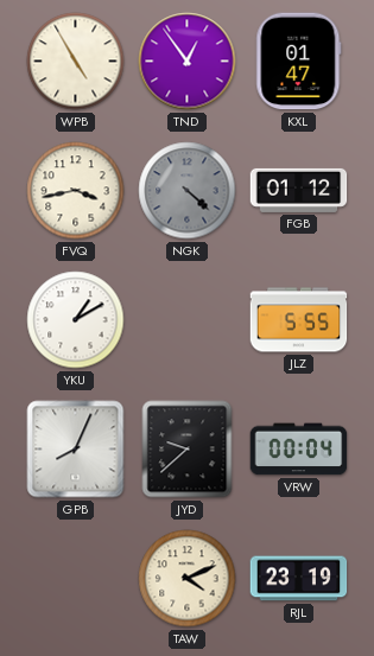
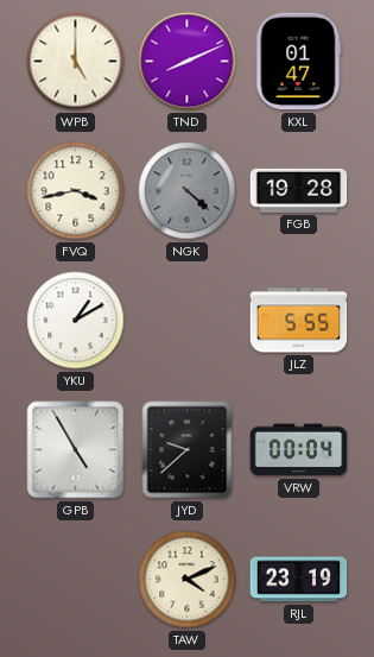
WPB: 4:55 -> 5:00 (76, 62)
TND: 12:54 -> 8:11 (188, 62)
FGB: 01:12 -> 19:28 (299, 190)
GPB: 8:04 -> 4:55 (76, 450)
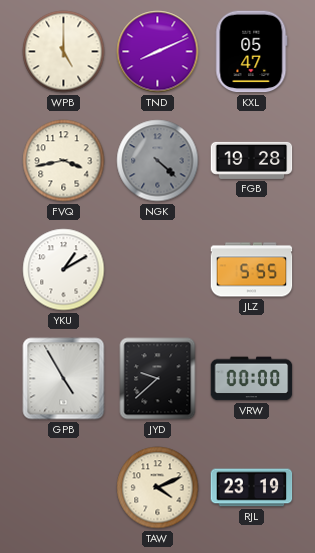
KXL: 01:47 -> 05:47 (252, 52)
VRW: 00:04 -> 00:00 (252, 379)
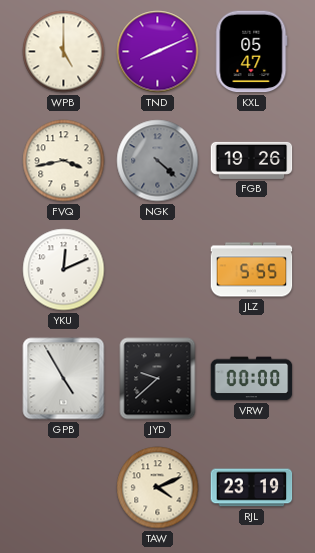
FGB: 19:28 -> 19:26 (252, 160)
YKU: 1:10 -> 12:11 (64, 270)
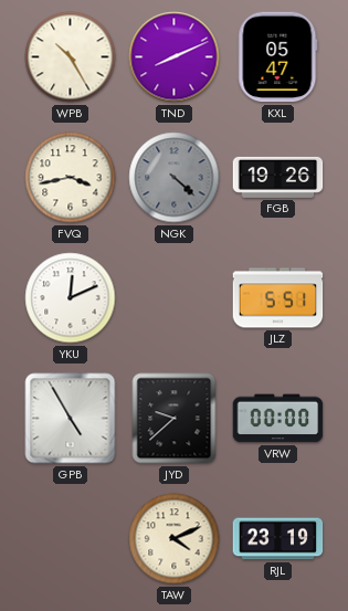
WPB: 5:00 -> 10:25 (71, 57)
JLZ: 5:55 -> 5:51 (278, 298)
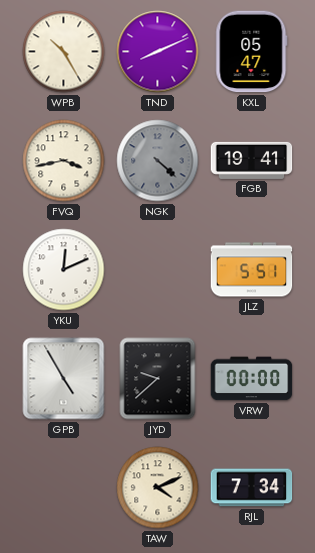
FGB: 19:26 -> 19:41 (252, 160)
RJL: 23:19 -> 7:34 (252, 488)
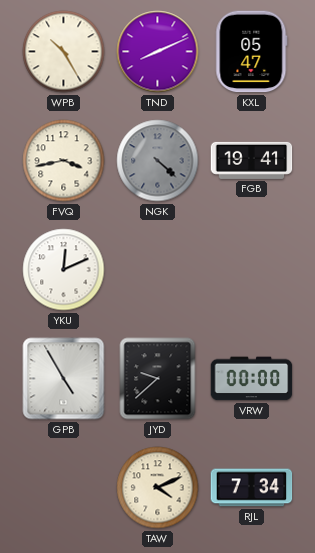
JLZ: 5:51 -> none (252, 270)
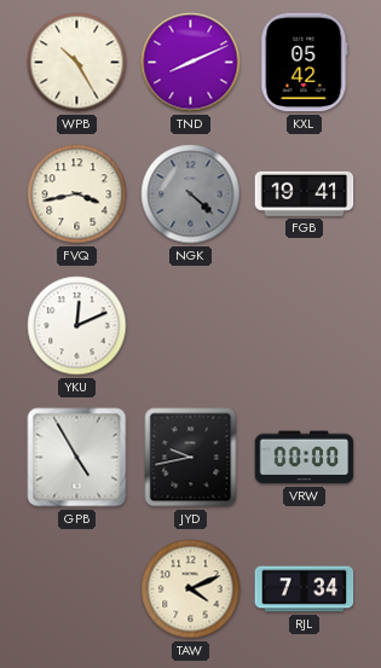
KXL: 05:47 -> 05:42 (305, 63)
JYD: 9:38 -> 9:43 (191, 458)
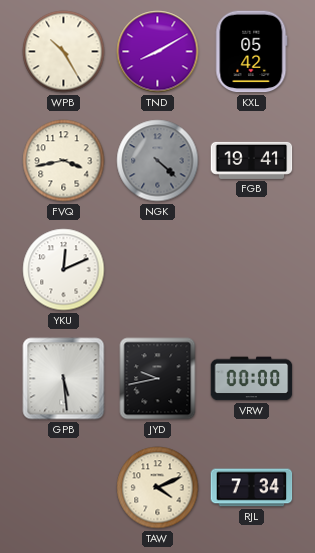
TND: 8:11 -> 8:10 (158, 52)
GPB: 4:55 -> 5:29 (64, 379)
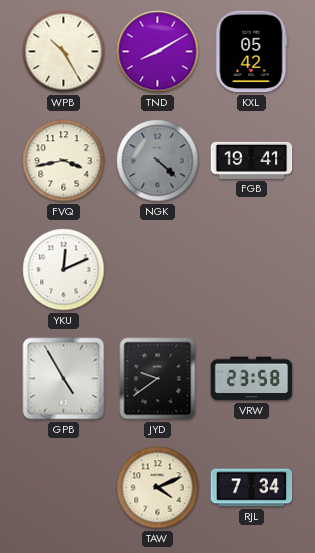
GPB: 5:29 -> 4:55 (64, 379)
JYD: 9:43 -> 9:39 (158, 379)
VRW: 00:00 -> 23:58 (252, 379)
